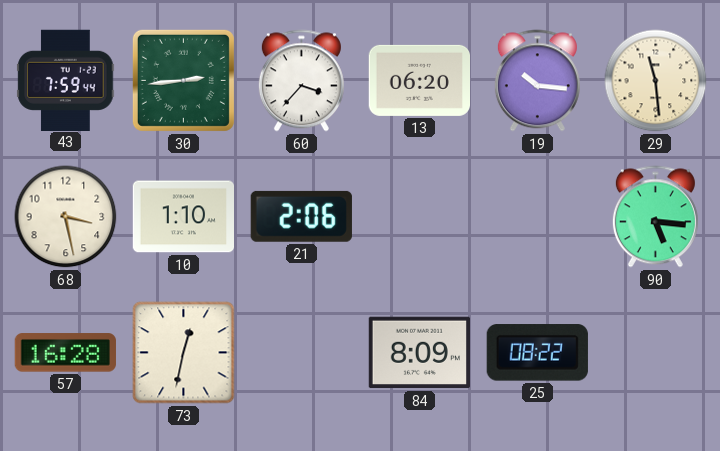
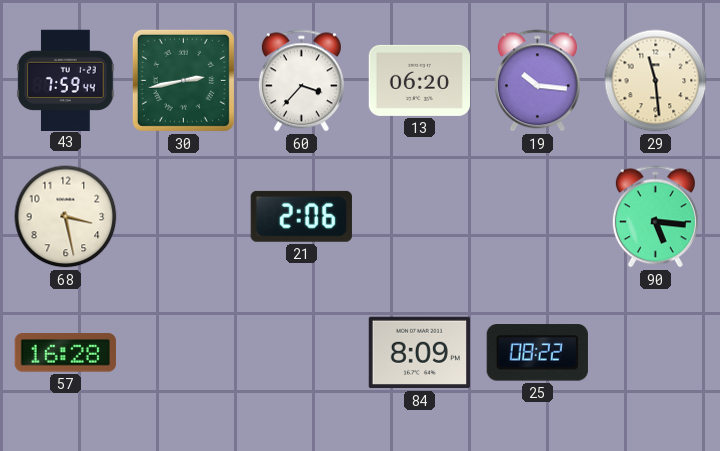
30: 2:44 -> 2:43 (183, 80)
10: 1:10 -> none (184, 217)
73: 12:32 -> none (184, 353)
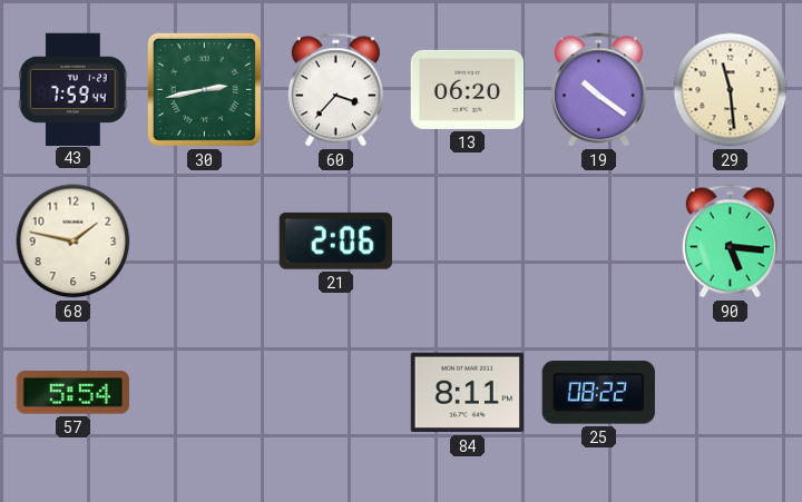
19: 10:16 -> 10:21 (598, 90)
68: 3:28 -> 1:47 (74, 242)
57: 16:28 -> 5:54 (72, 393)
84: 8:09 -> 8:11 (467, 393)
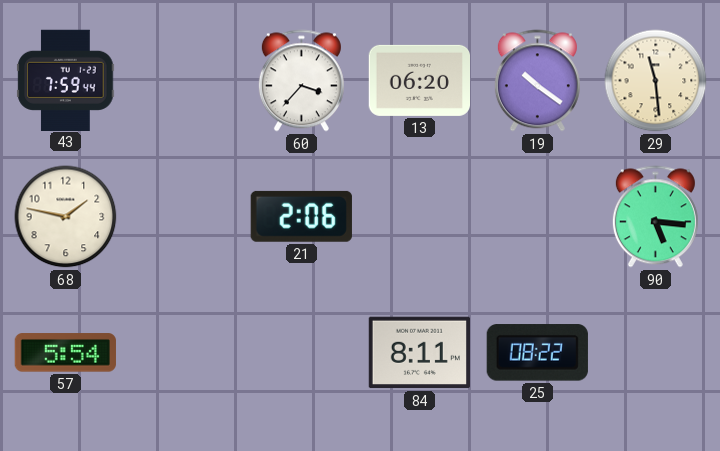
30: 2:43 -> none (204, 89)
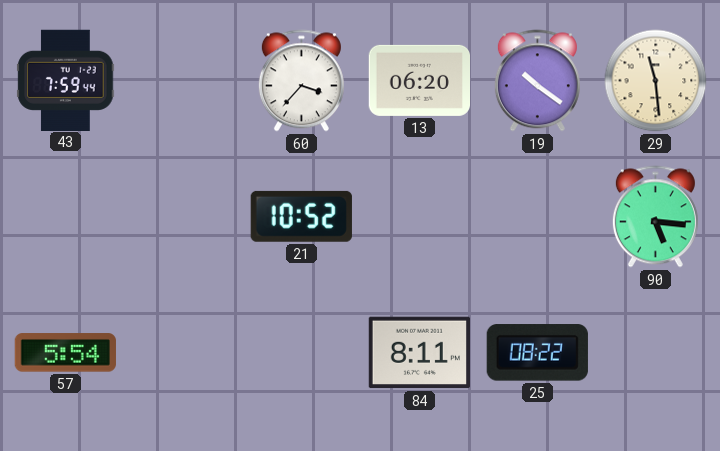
68: 1:47 -> none (66, 217)
21: 2:06 -> 10:52 (301, 216)
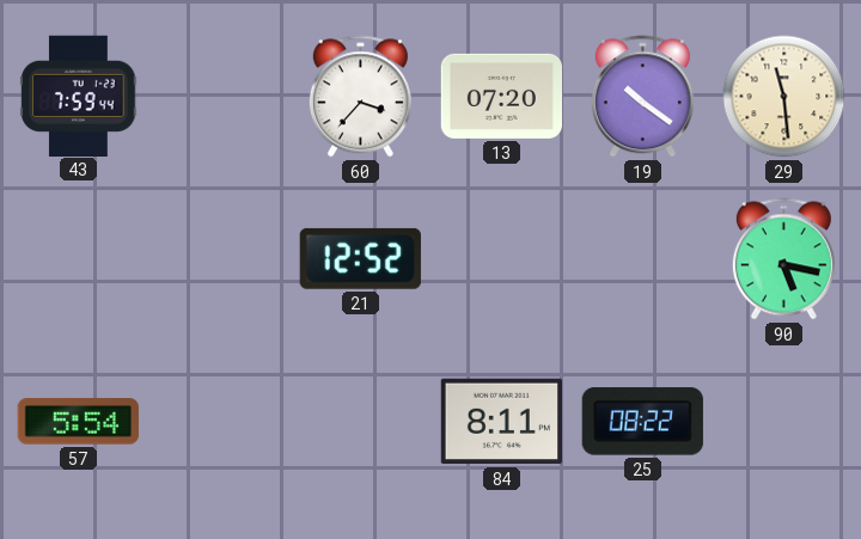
13: 06:20 -> 07:20 (501, 96)
21: 10:52 -> 12:52 (360, 258)
90: 5:16 -> 5:17 (783, 259)
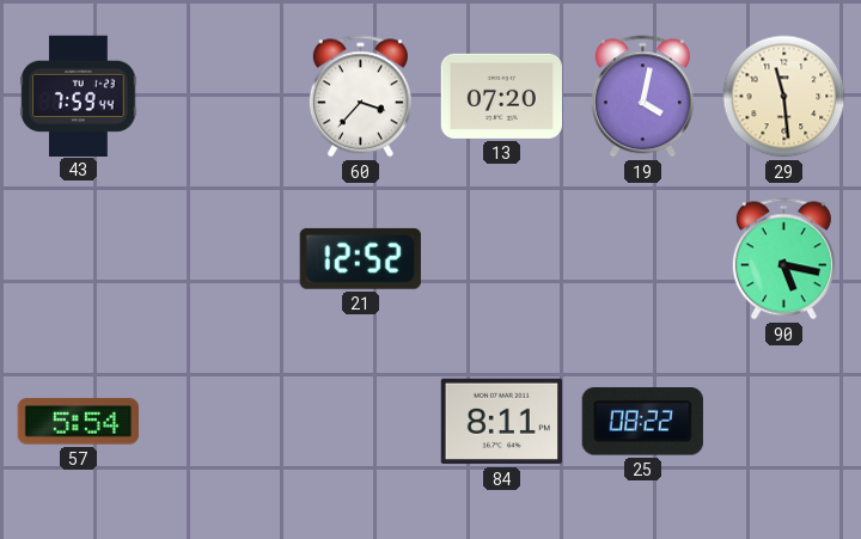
19: 10:21 -> 4:02 (642, 97)
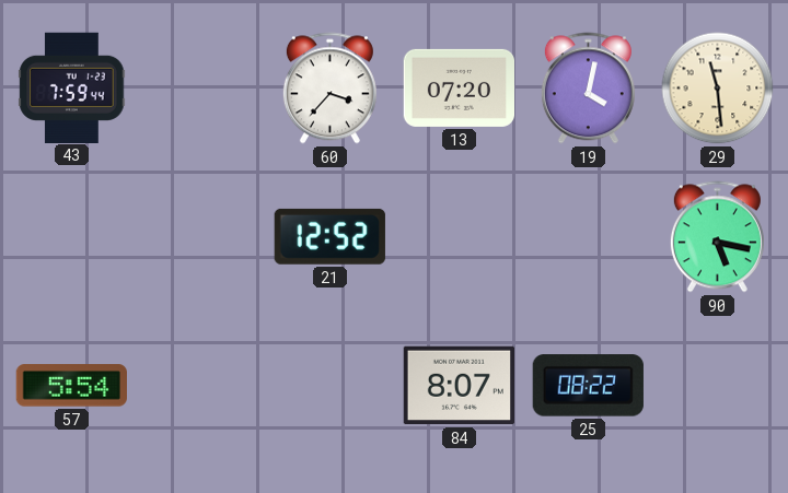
84: 8:11 -> 8:07 (459, 386)
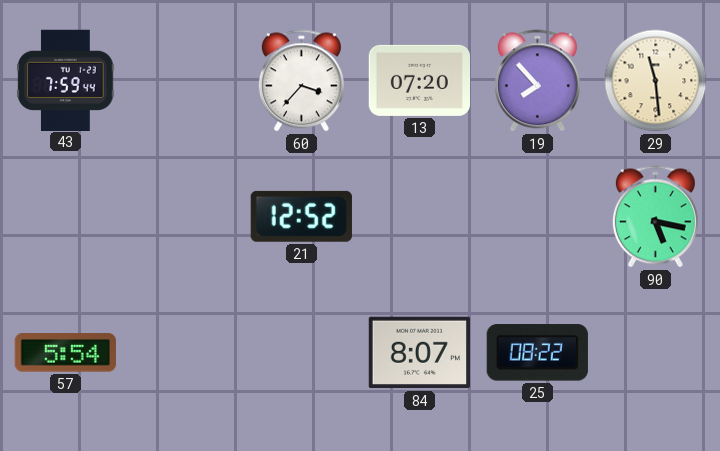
19: 4:02 -> 7:53 (537, 81)
